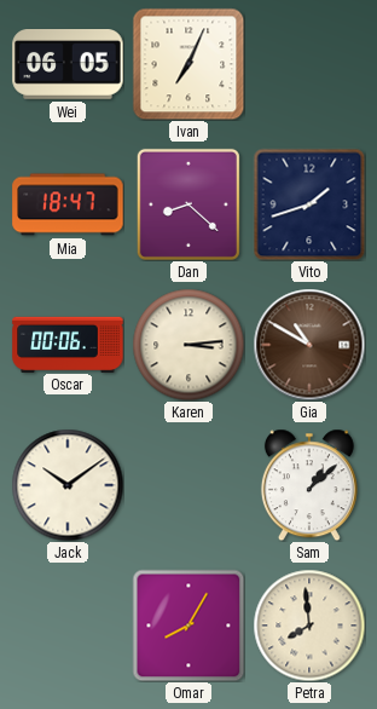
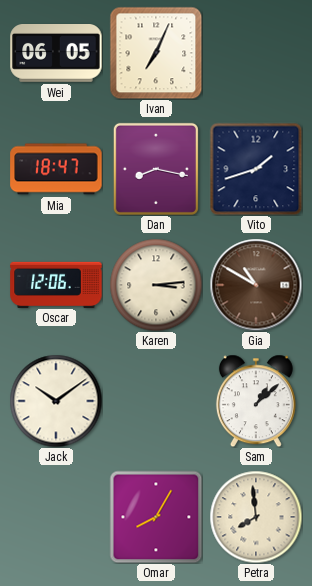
Dan: 8:22 -> 8:17 (156, 169)
Oscar: 00:06 -> 12:06 (56, 284)
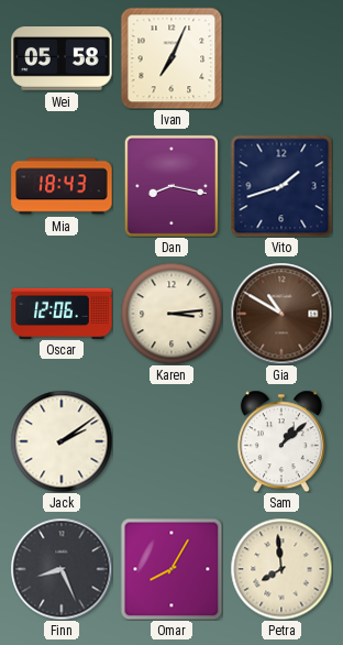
Wei: 06:05 -> 05:58 (62, 59)
Mia: 18:47 -> 18:43 (62, 186)
Jack: 10:09 -> 2:09 (62, 441)
Finn: none -> 8:26 (62, 569)
